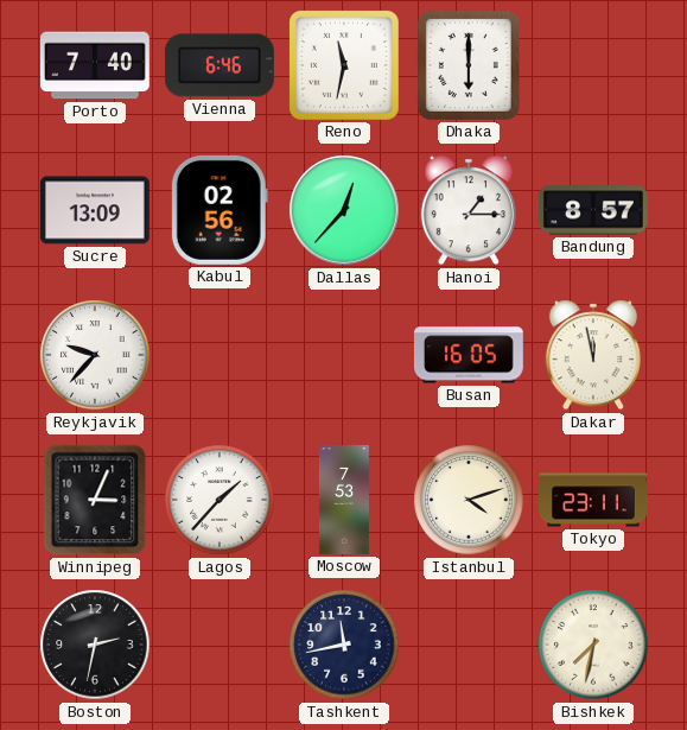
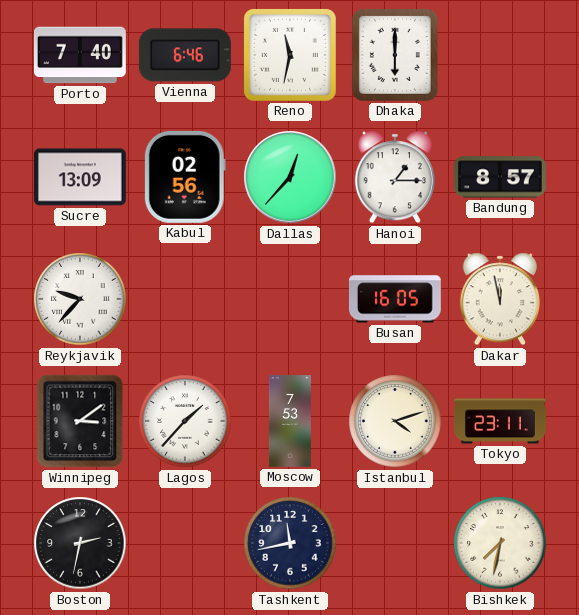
Winnipeg: 3:04 -> 3:09 (80, 421)
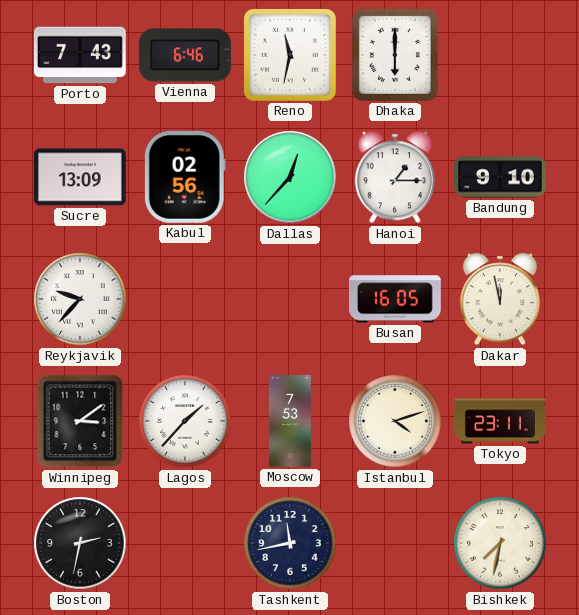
Porto: 7:40 -> 7:43 (80, 55)
Bandung: 8:57 -> 9:10 (500, 177)
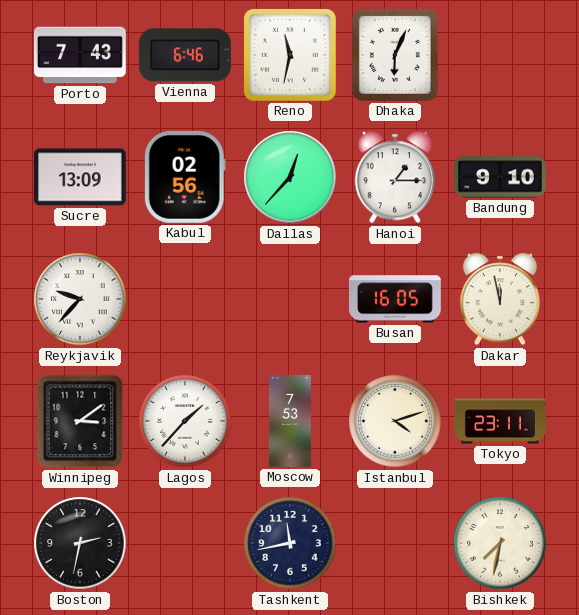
Dhaka: 6:00 -> 6:04 (395, 55)
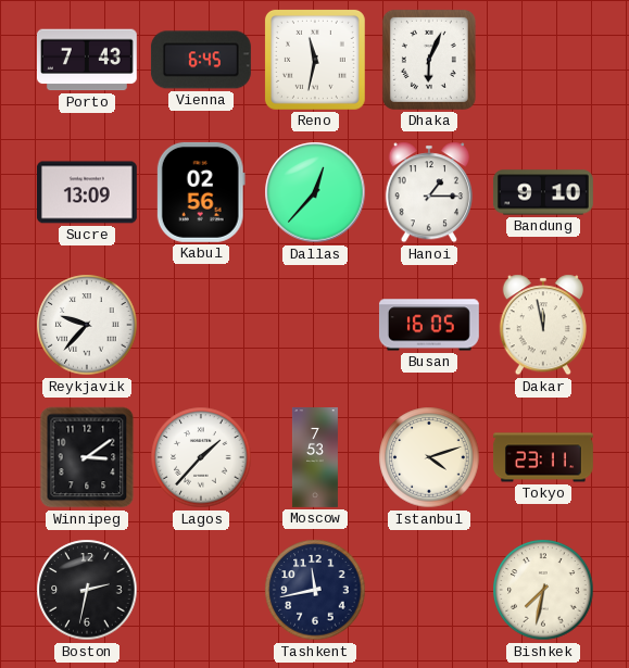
Vienna: 6:46 -> 6:45 (201, 60)
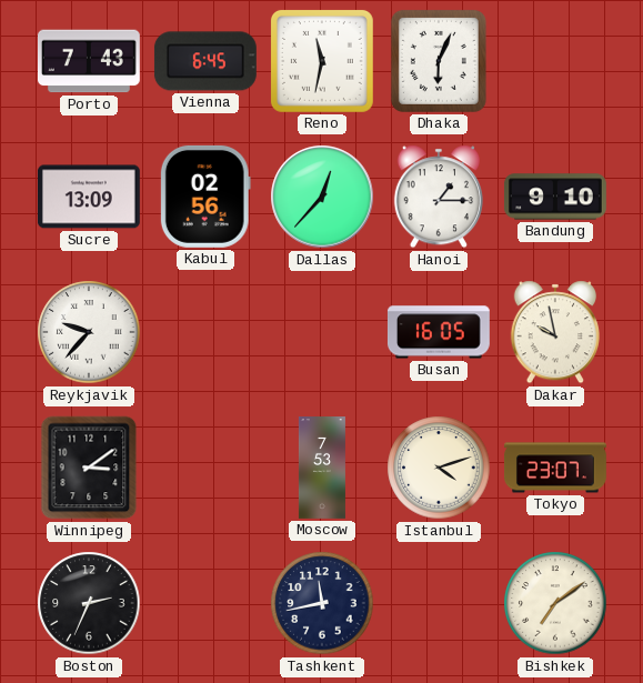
Dakar: 11:58 -> 9:58 (555, 332)
Lagos: 1:37 -> none (201, 457)
Tokyo: 23:11 -> 23:07 (556, 468)
Boston: 2:32 -> 2:34 (89, 603)
Bishkek: 7:32 -> 7:09 (555, 603)
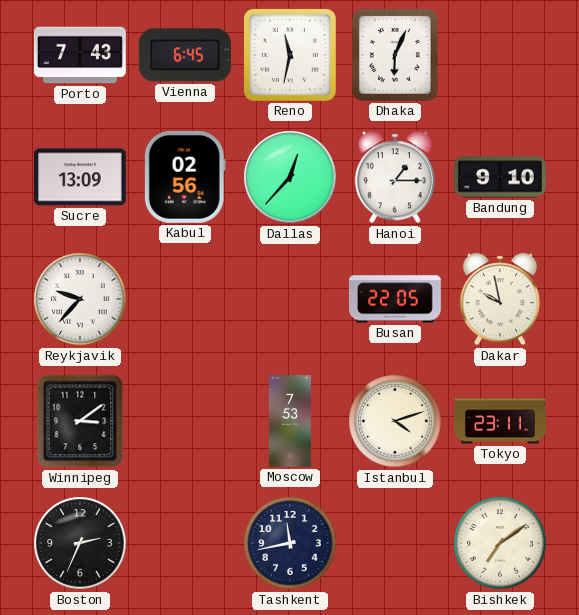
Busan: 16:05 -> 22:05 (395, 299)
Tokyo: 23:07 -> 23:11 (501, 421)
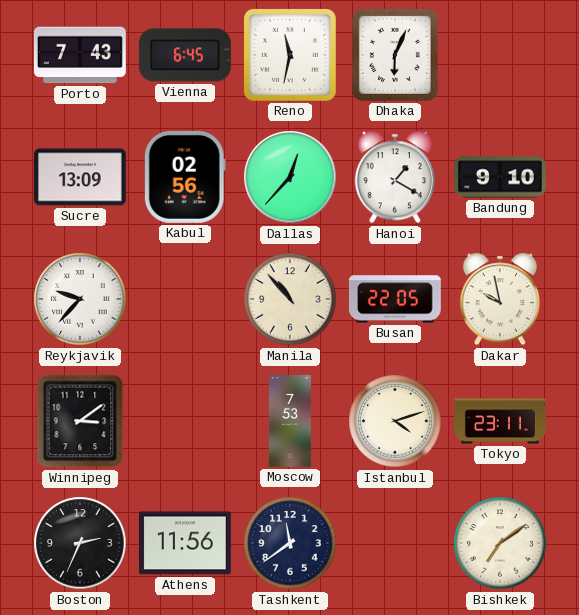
Hanoi: 1:15 -> 1:20 (395, 177)
Manila: none -> 10:53 (290, 299)
Athens: none -> 11:56 (185, 543)
Tashkent: 11:43 -> 11:39 (290, 543)
